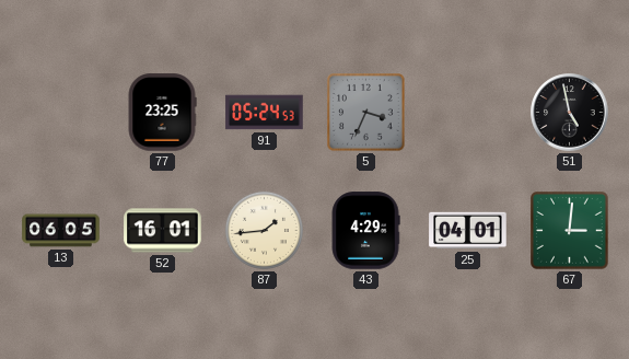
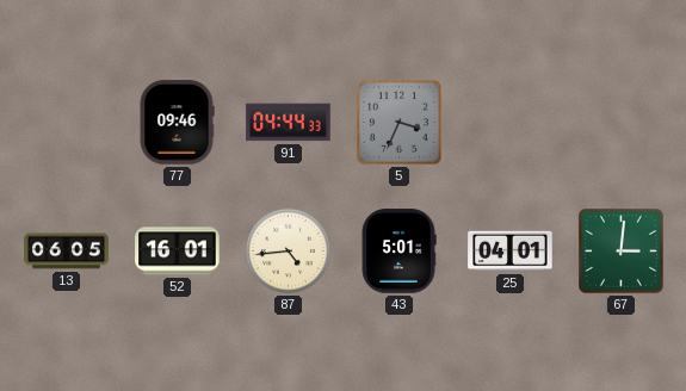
77: 23:25 -> 09:46 (177, 123)
91: 05:24 -> 04:44 (289, 123)
51: 4:58 -> none (570, 113)
87: 1:44 -> 4:44 (288, 250)
43: 4:29 -> 5:01 (398, 252)
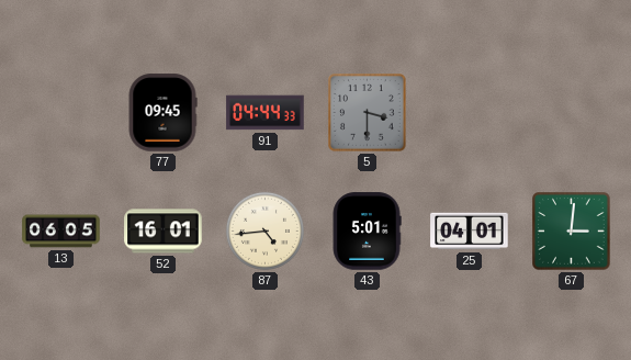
77: 09:46 -> 09:45 (162, 113)
5: 3:34 -> 3:30 (368, 113)
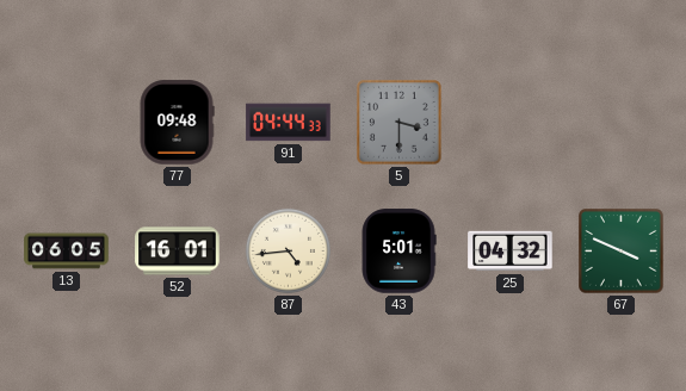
77: 09:45 -> 09:48 (177, 123)
25: 04:01 -> 04:32 (511, 252)
67: 3:01 -> 3:49 (622, 252)
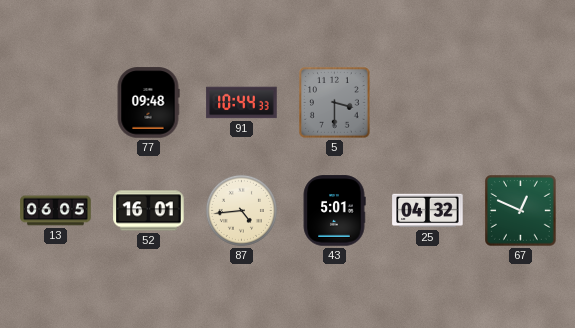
91: 04:44 -> 10:44 (242, 103)
67: 3:49 -> 12:49 (521, 211)
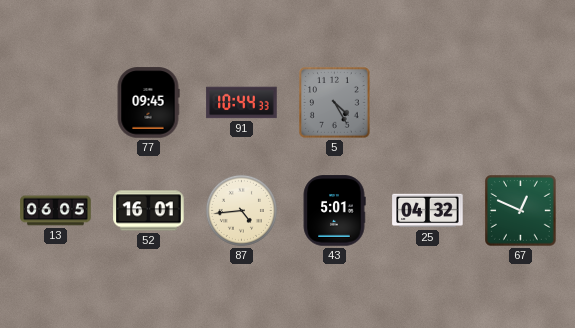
77: 09:48 -> 09:45 (148, 103)
5: 3:30 -> 4:25 (335, 103)
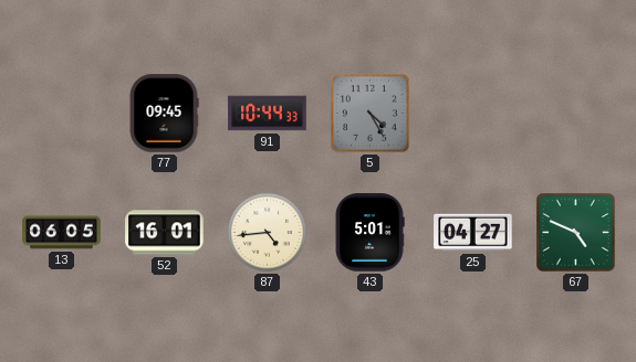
25: 04:32 -> 04:27 (473, 233)
67: 12:49 -> 4:49 (576, 233)
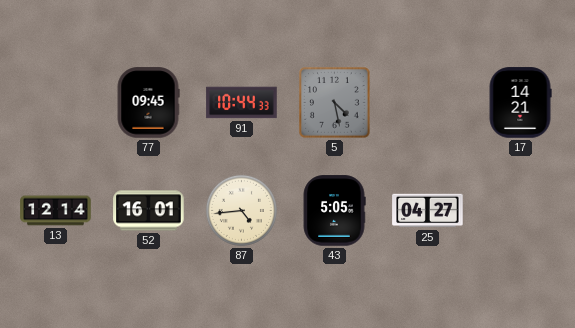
5: 4:25 -> 4:28 (335, 103)
17: none -> 14:21 (520, 103)
13: 06:05 -> 12:14 (56, 211)
43: 5:01 -> 5:05 (334, 211)
67: 4:49 -> none (576, 233)
